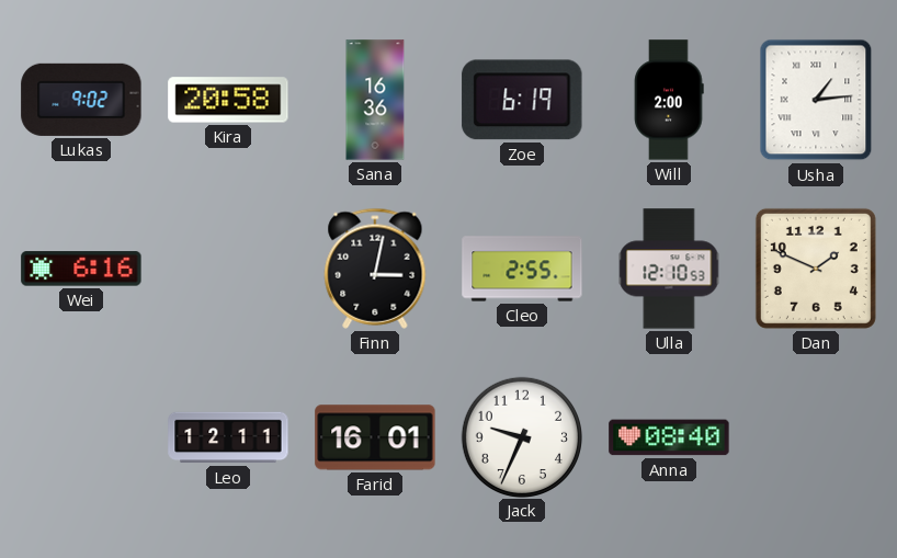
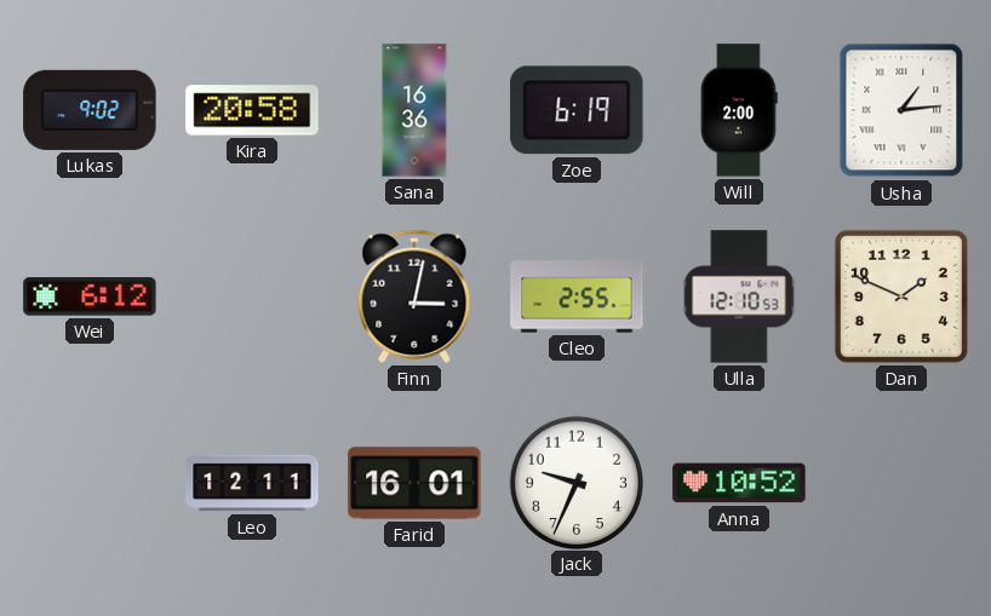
Wei: 6:16 -> 6:12 (90, 297)
Anna: 08:40 -> 10:52 (739, 483)
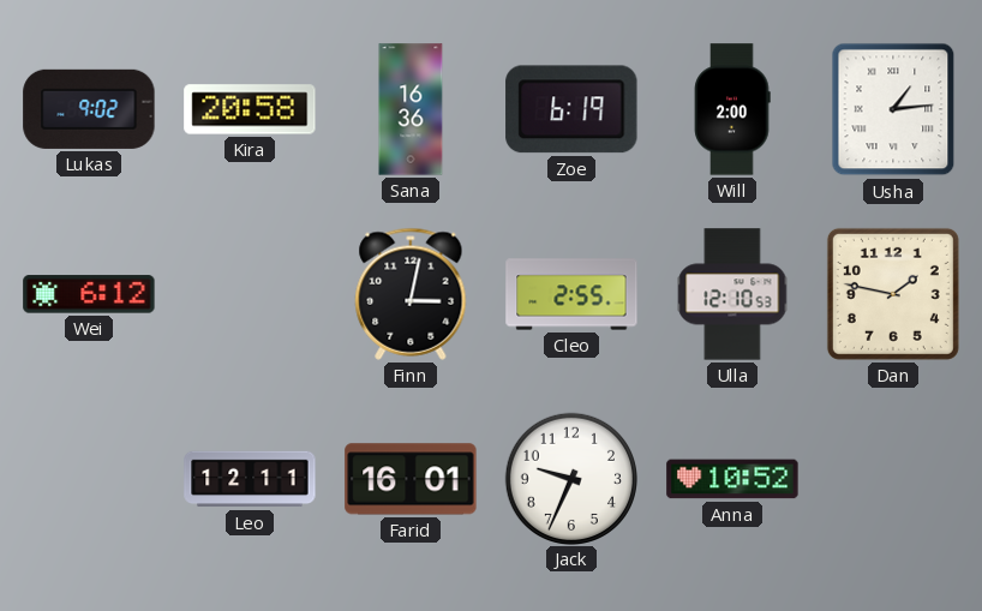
Dan: 1:49 -> 1:47 (893, 294)
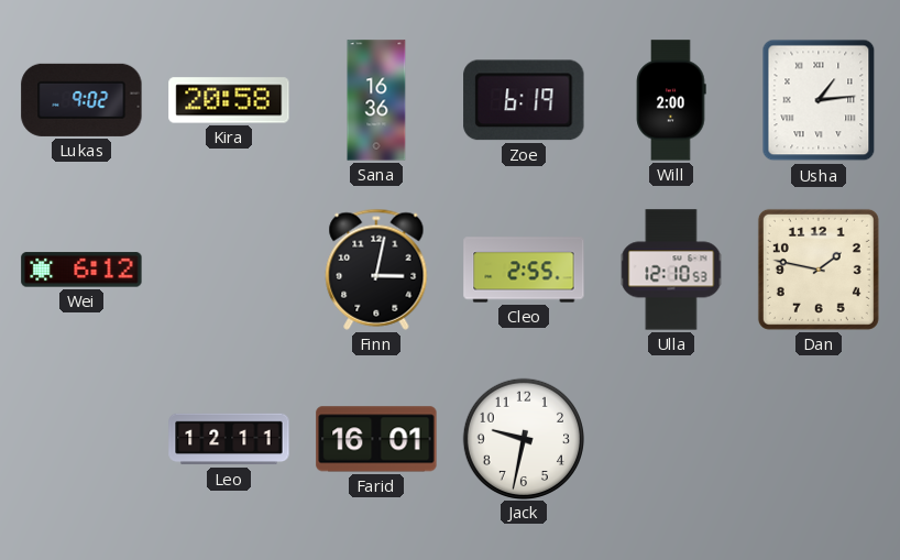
Jack: 9:34 -> 9:32 (523, 438)
Anna: 10:52 -> none (732, 479)
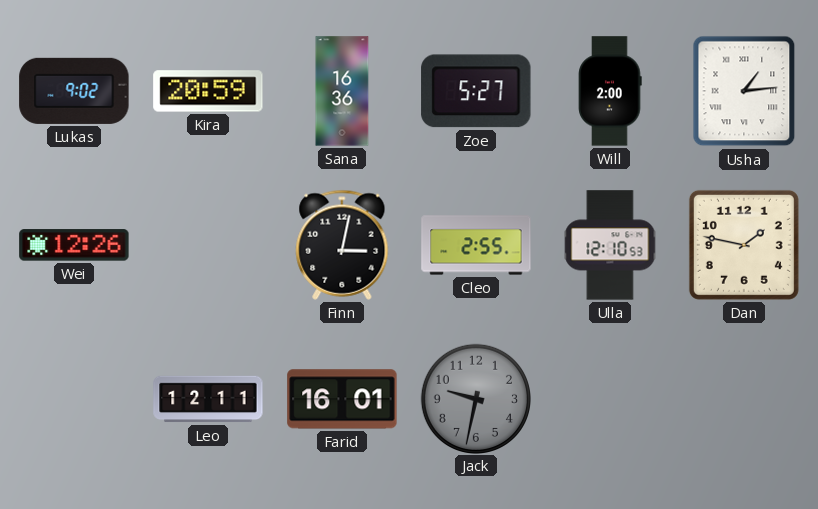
Kira: 20:58 -> 20:59 (208, 91)
Zoe: 6:19 -> 5:27 (476, 91)
Wei: 6:12 -> 12:26 (74, 245)
Jack dial: white -> grey (475, 398)
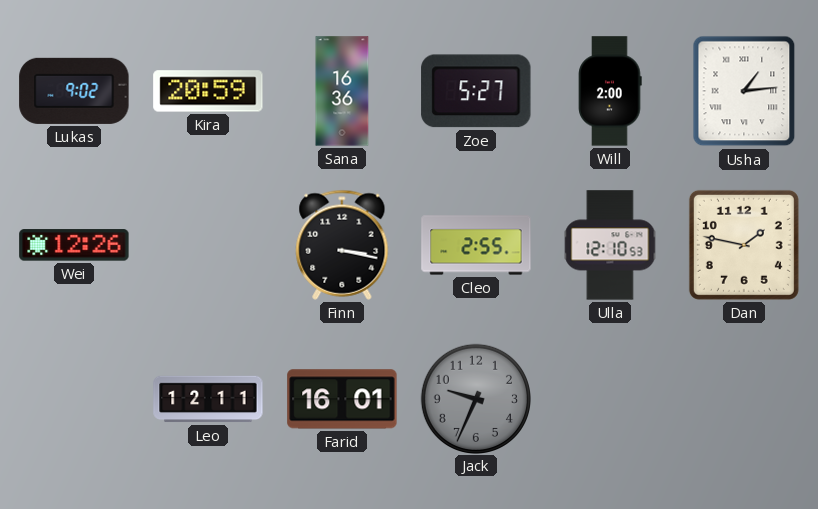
Finn: 3:02 -> 3:17 (342, 245)
Jack: 9:32 -> 9:34 (475, 398)
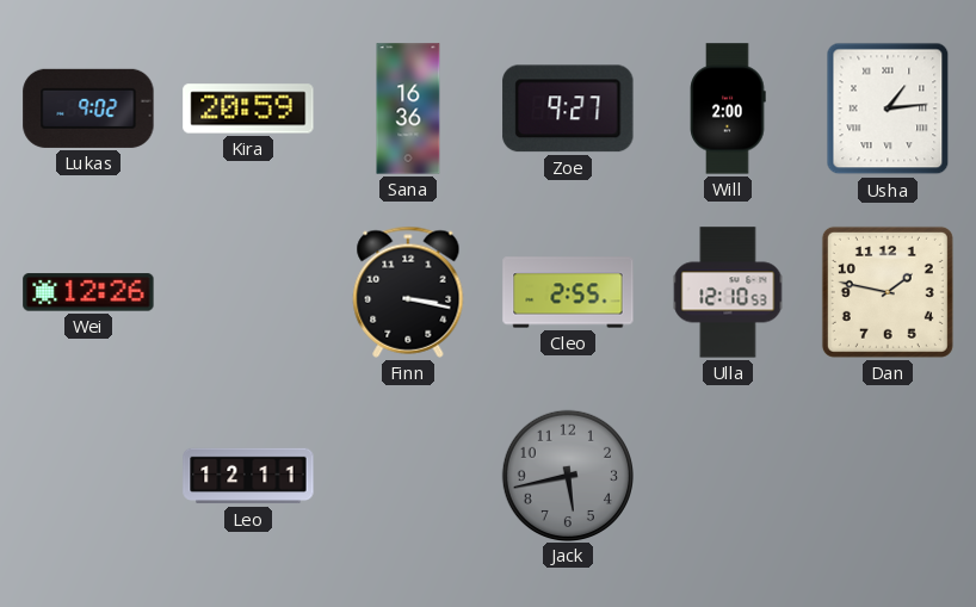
Zoe: 5:27 -> 9:27 (568, 109)
Farid: 16:01 -> none (342, 399)
Jack: 9:34 -> 5:43 (567, 475)
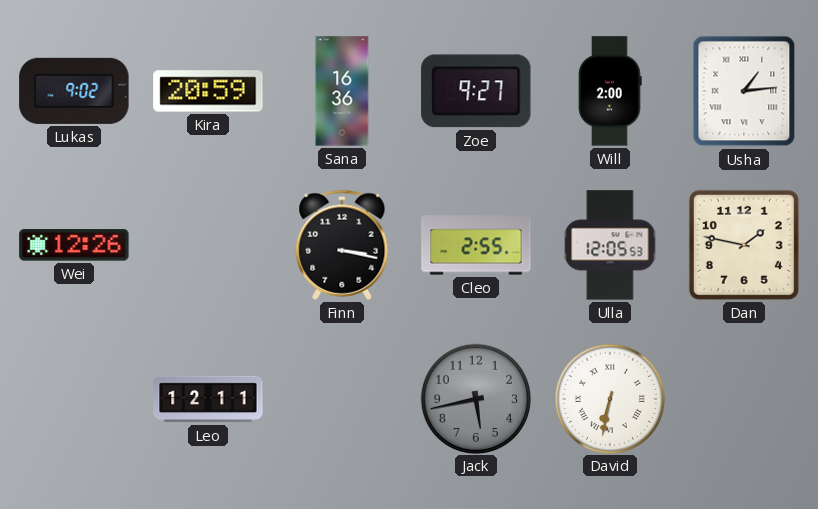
Ulla: 12:10 -> 12:05 (610, 245)
David: none -> 6:32 (609, 398)
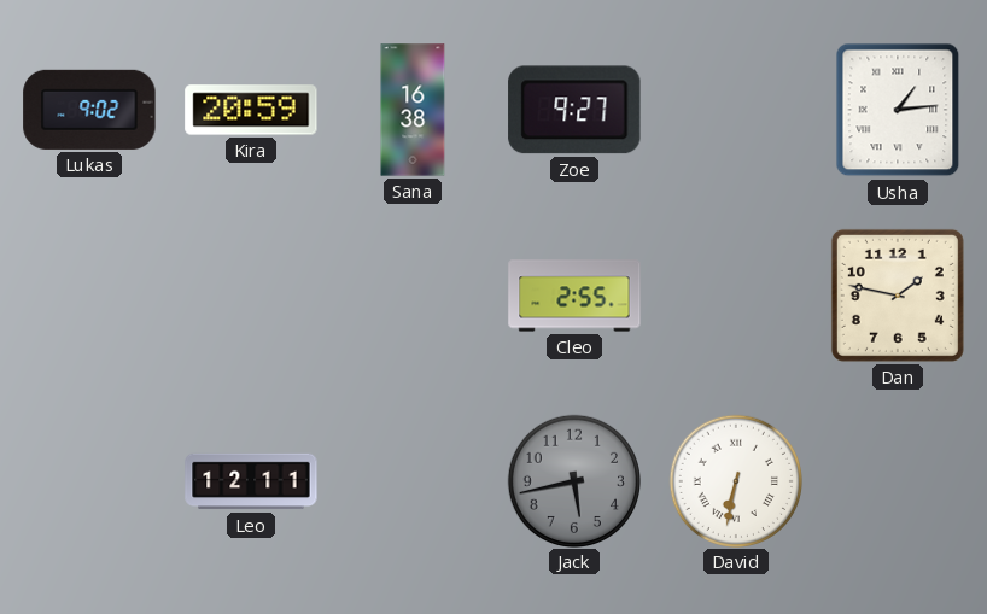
Sana: 16:36 -> 16:38 (413, 110)
Will: 2:00 -> none (610, 91)
Wei: 12:26 -> none (74, 245)
Finn: 3:17 -> none (342, 245)
Ulla: 12:05 -> none (610, 245)
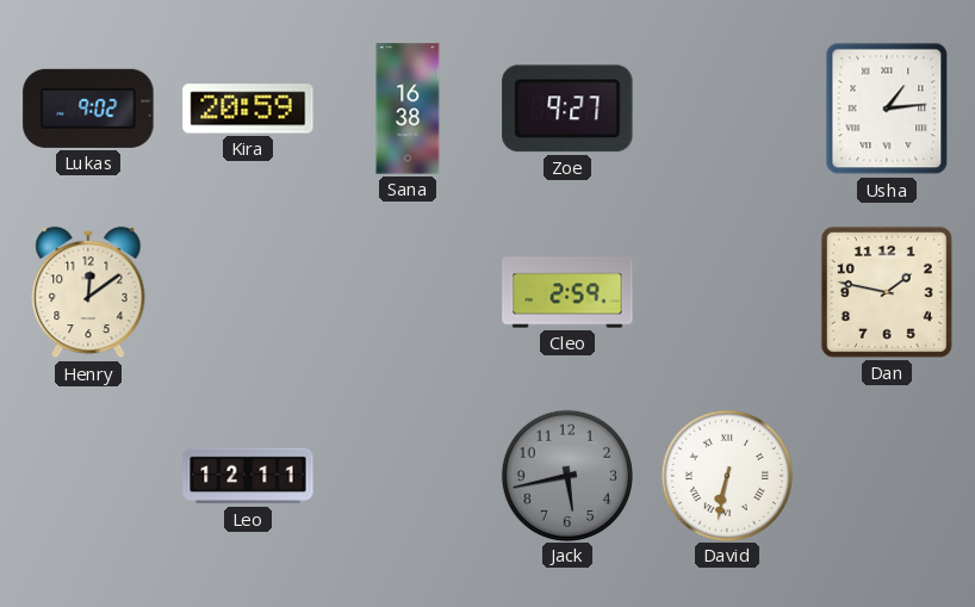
Henry: none -> 12:09 (88, 292)
Cleo: 2:55 -> 2:59 (567, 292)
